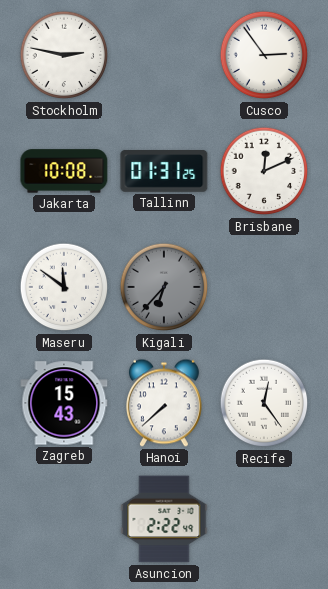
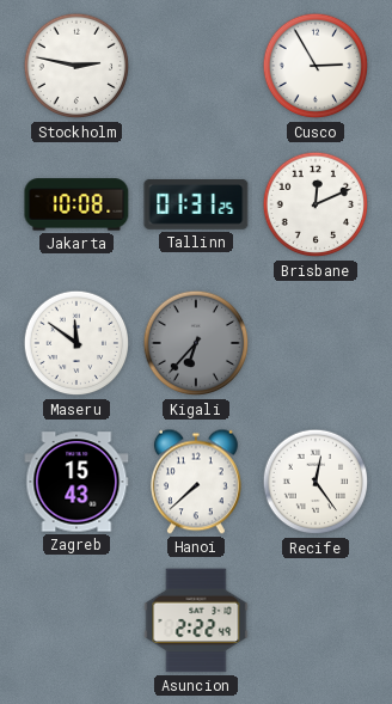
Cusco: 2:54 -> 2:55 (316, 66)
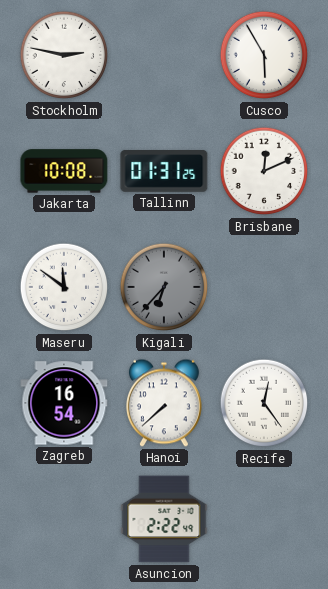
Cusco: 2:55 -> 5:55 (264, 55)
Zagreb: 15:43 -> 16:54 (64, 403)
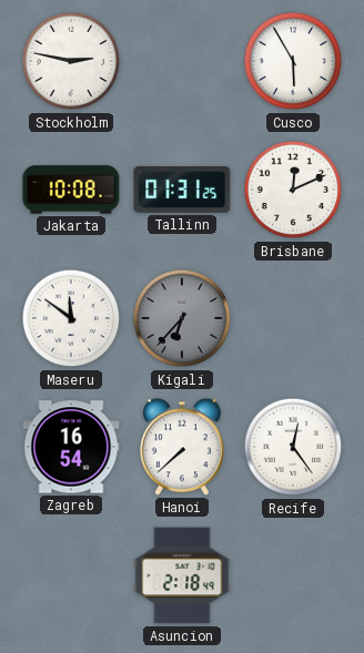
Asuncion: 2:22 -> 2:18 (182, 575)
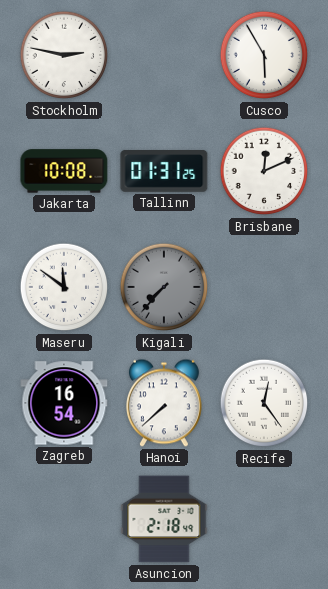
Kigali: 6:37 -> 7:37 (164, 287)
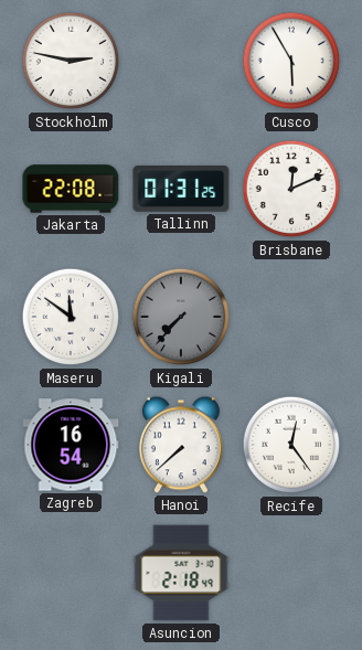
Jakarta: 10:08 -> 22:08 (71, 189)
